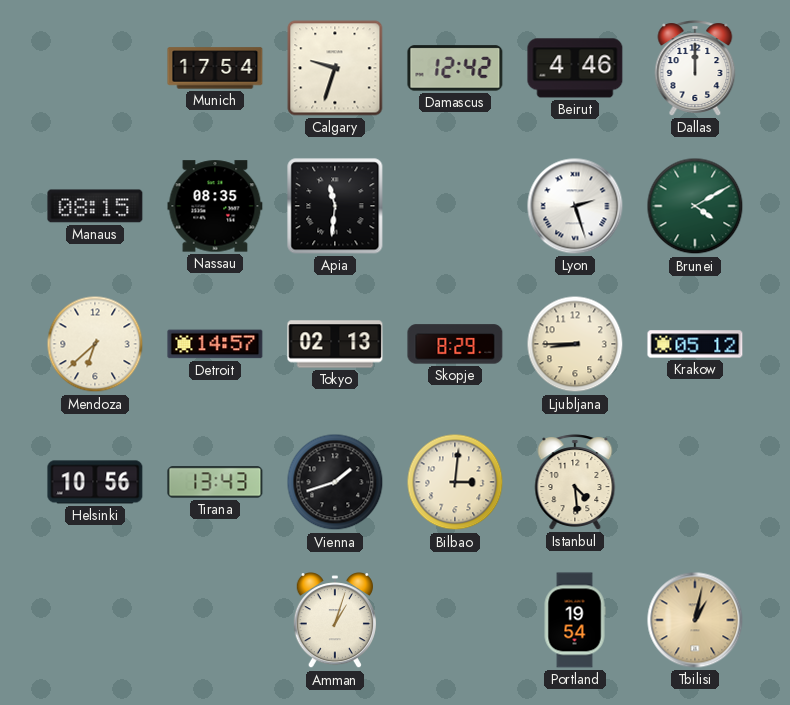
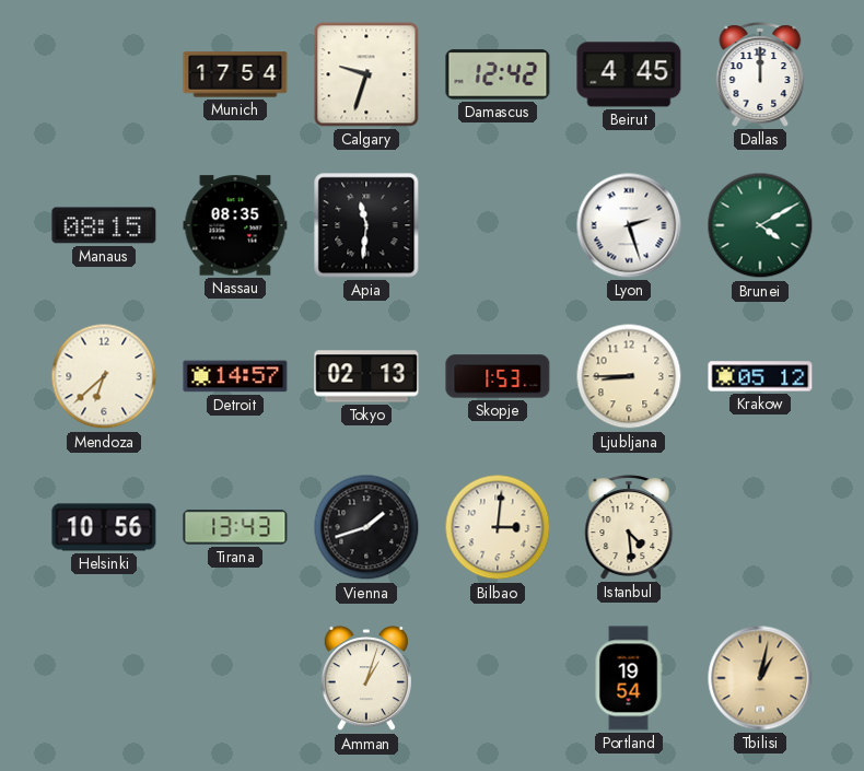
Beirut: 4:46 -> 4:45 (629, 74)
Skopje: 8:29 -> 1:53 (498, 376)
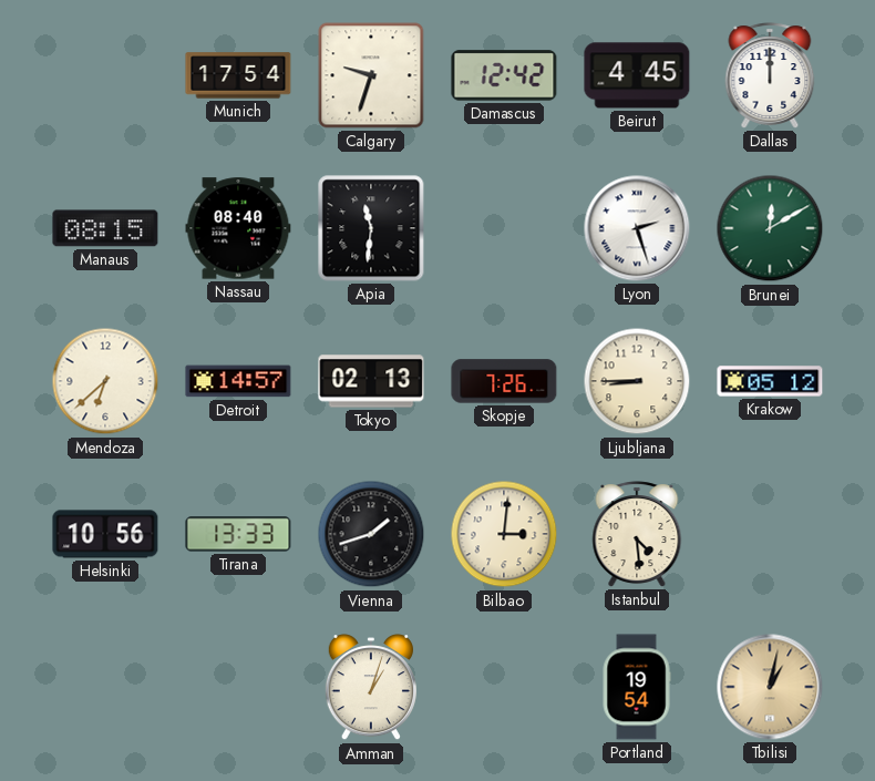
Nassau: 08:35 -> 08:40 (238, 228)
Brunei: 4:10 -> 12:10 (770, 228)
Skopje: 1:53 -> 7:26 (504, 381)
Tirana: 13:43 -> 13:33 (238, 534)
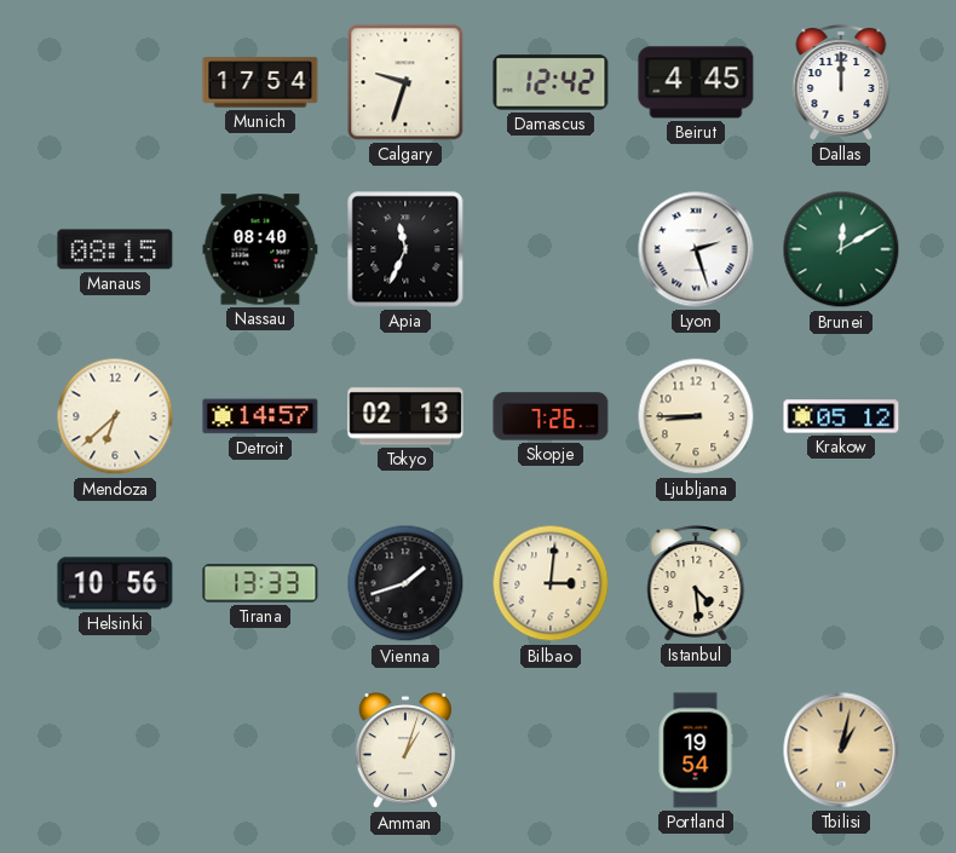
Apia: 11:31 -> 11:34 (405, 249)
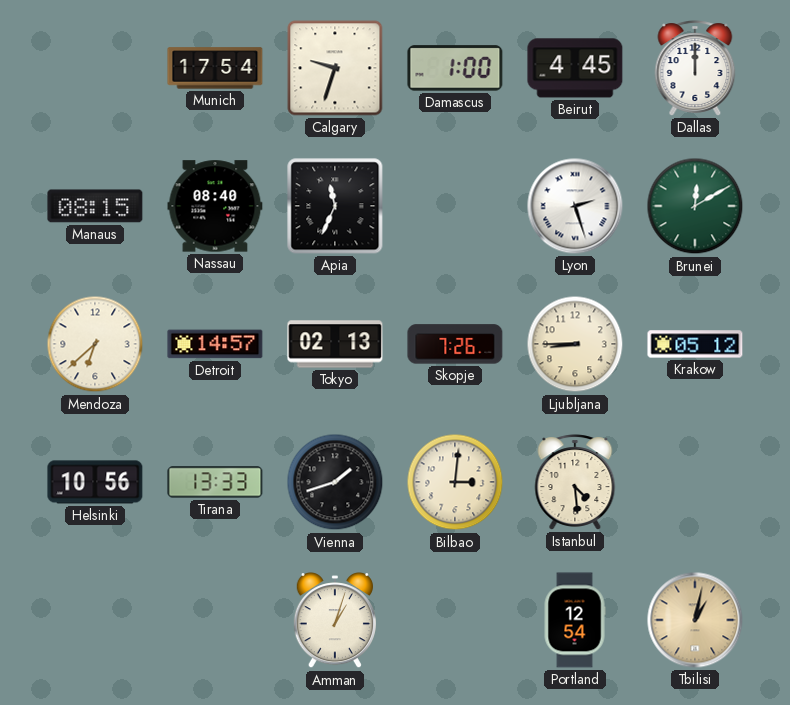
Damascus: 12:42 -> 1:00 (455, 68)
Portland: 19:54 -> 12:54 (575, 620)
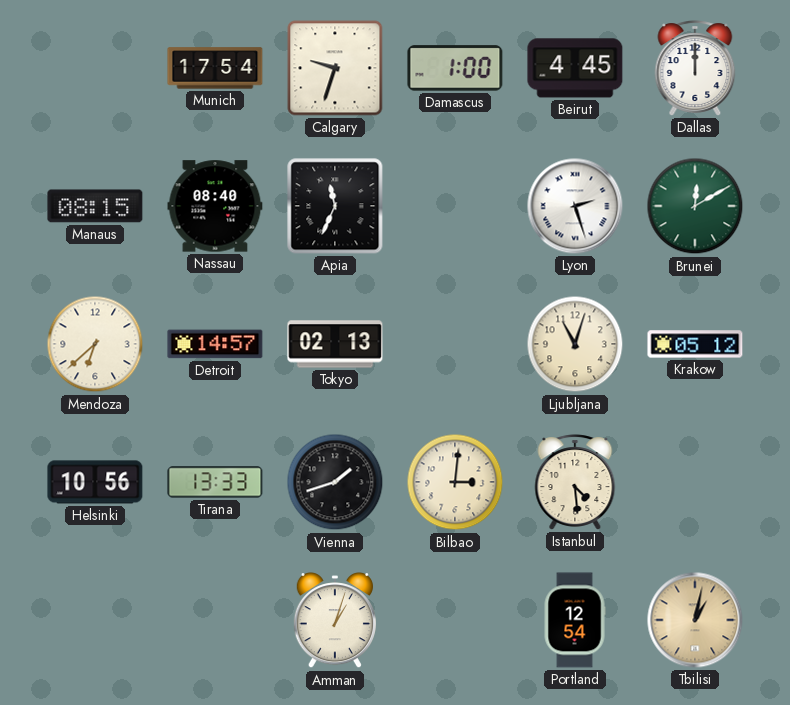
Skopje: 7:26 -> none (455, 344)
Ljubljana: 8:45 -> 11:03 (575, 344)
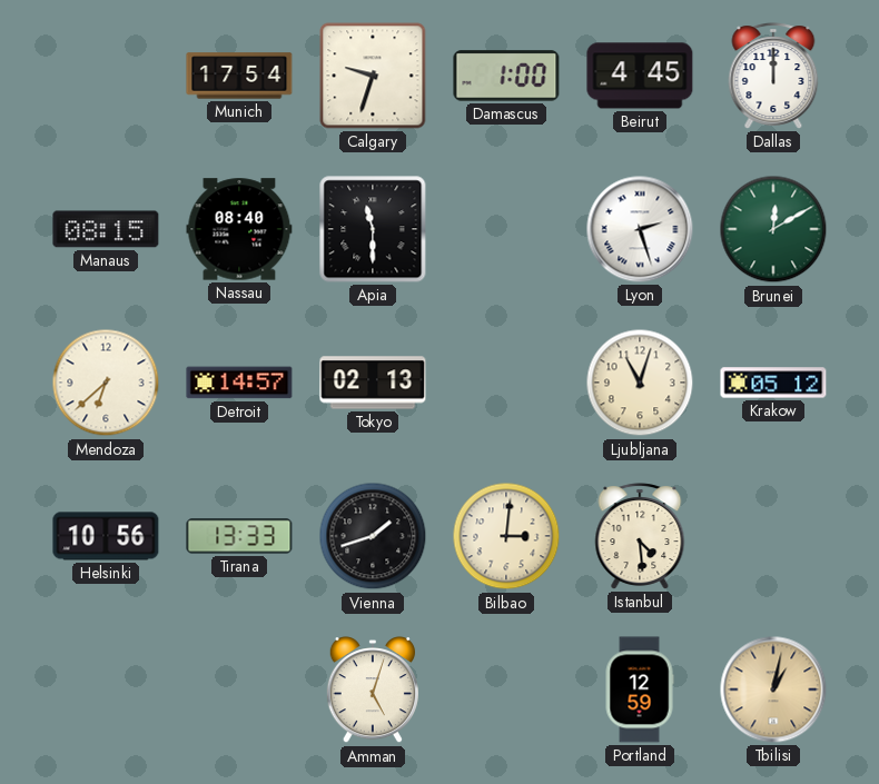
Apia: 11:34 -> 11:30 (373, 229)
Amman: 1:03 -> 5:03 (373, 691)
Portland: 12:54 -> 12:59 (640, 689)
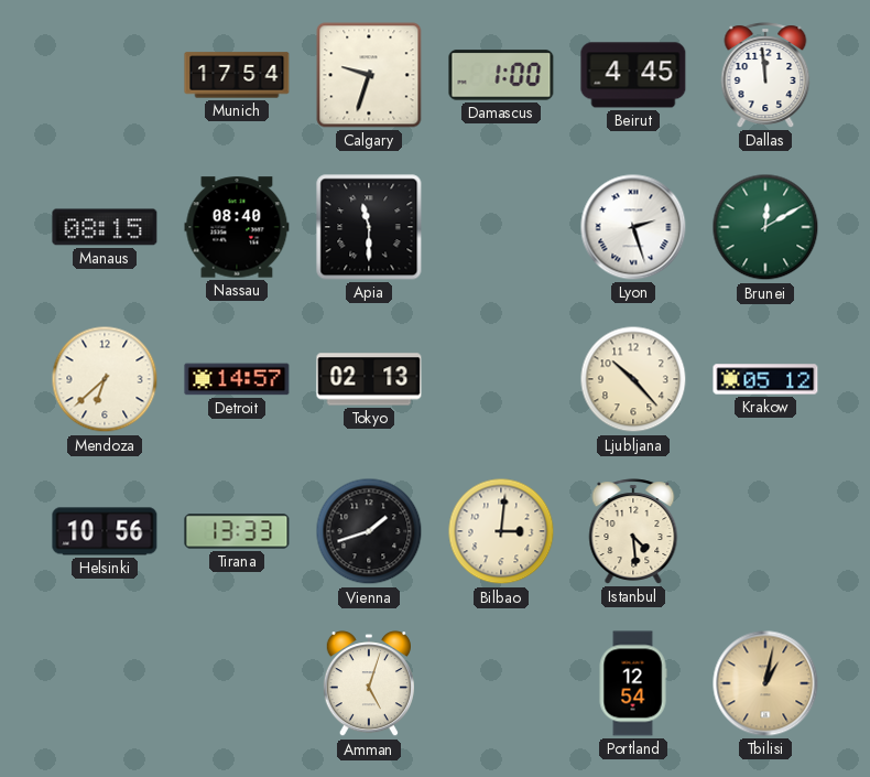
Dallas: 12:00 -> 11:59 (765, 75)
Ljubljana: 11:03 -> 10:23 (633, 379)
Portland: 12:59 -> 12:54 (633, 683)
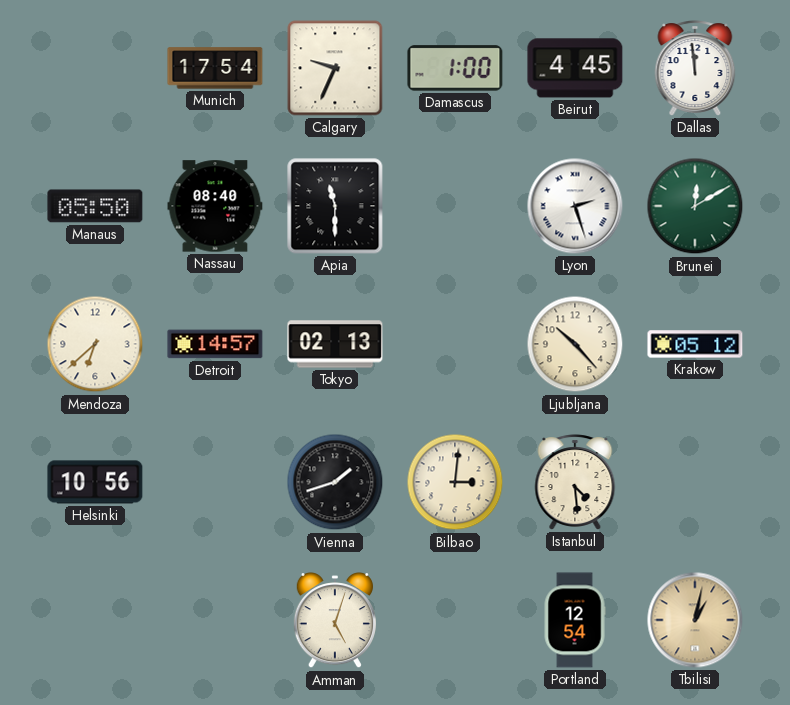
Calgary: 9:33 -> 9:34 (335, 68)
Manaus: 08:15 -> 05:50 (95, 206)
Tirana: 13:33 -> none (237, 531)
